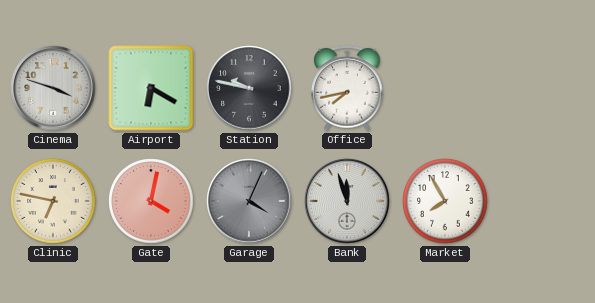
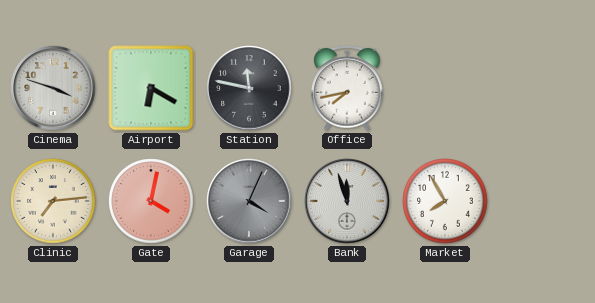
Station: 9:47 -> 11:47 (249, 88)
Clinic: 6:47 -> 7:14 (53, 201)
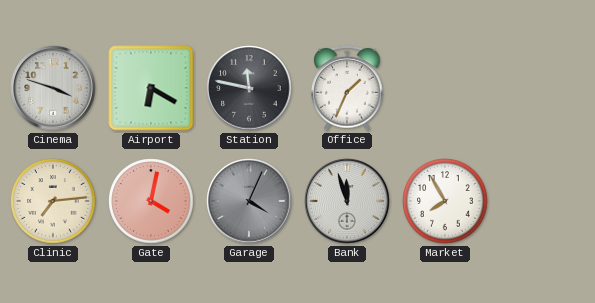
Office: 7:43 -> 1:34 (347, 88)
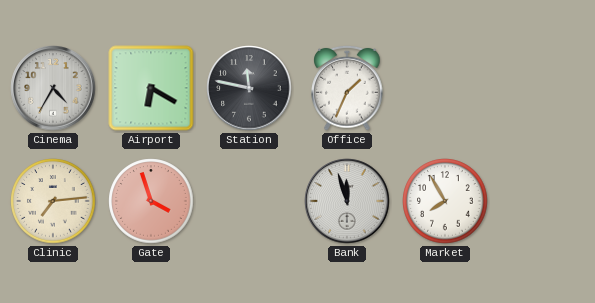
Cinema: 3:48 -> 4:35 (53, 88)
Gate: 4:02 -> 3:57 (151, 201)
Garage: 4:04 -> none (249, 201)
